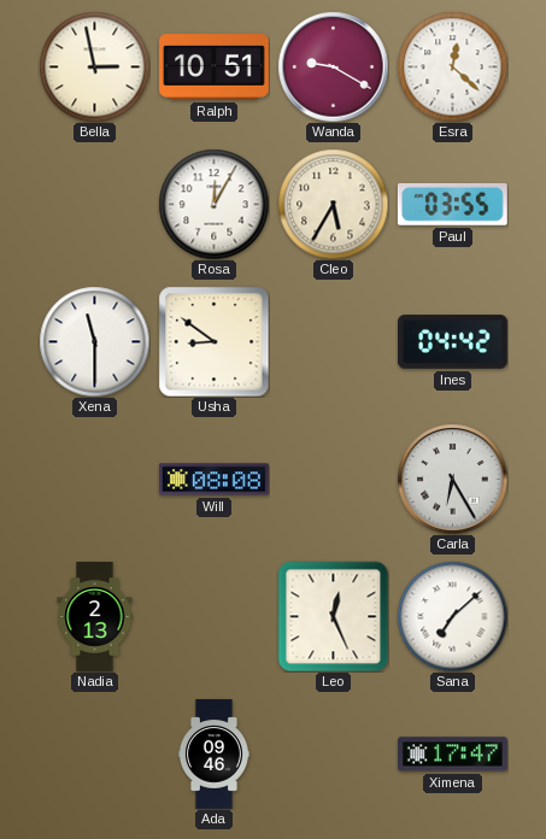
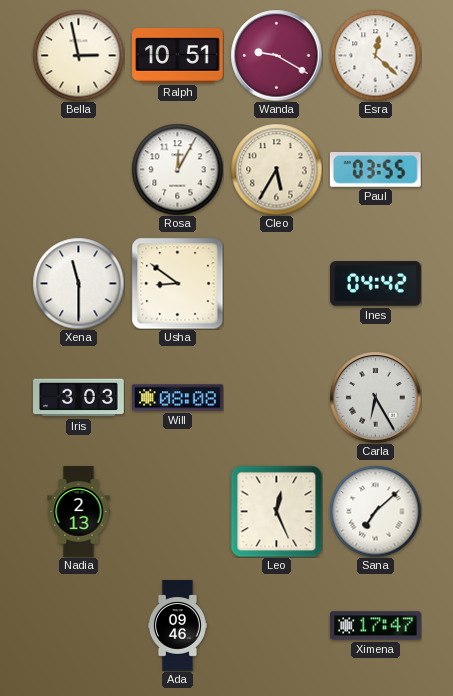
Iris: none -> 3:03 (79, 398)
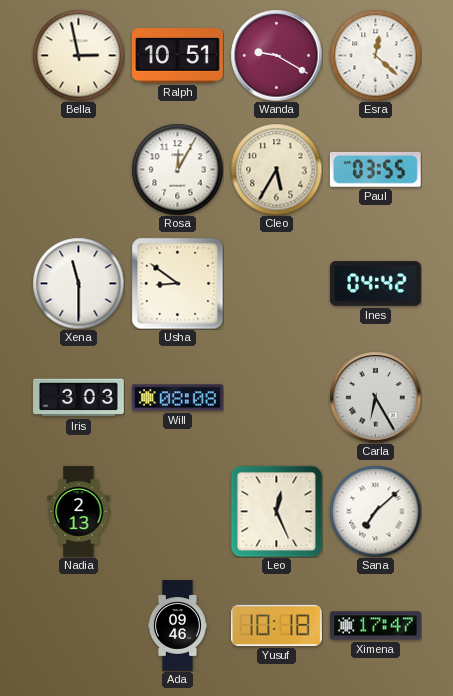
Yusuf: none -> 10:18 (276, 625)
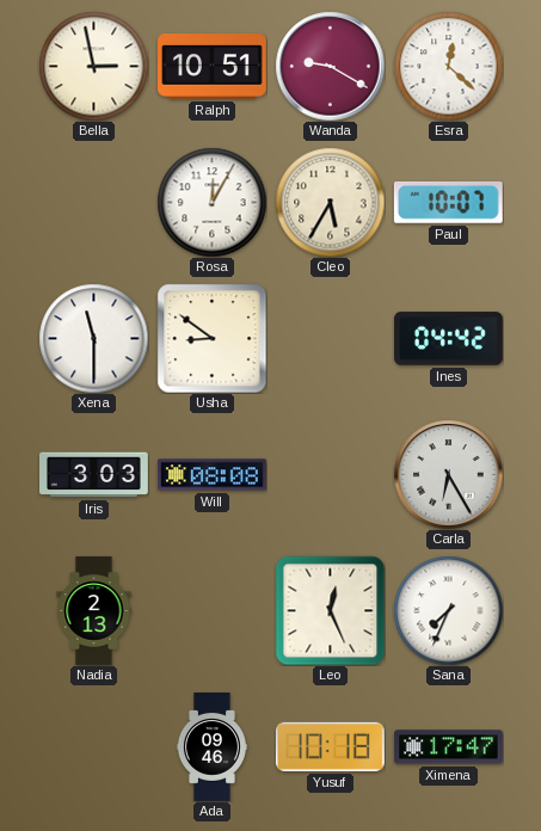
Paul: 03:55 -> 10:07 (448, 202)
Sana: 7:08 -> 7:34 (448, 610)
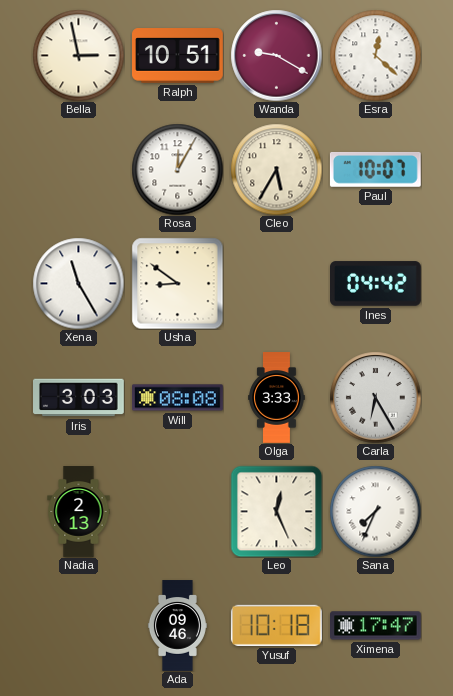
Xena: 11:30 -> 11:25 (78, 283)
Olga: none -> 3:33 (277, 398)
